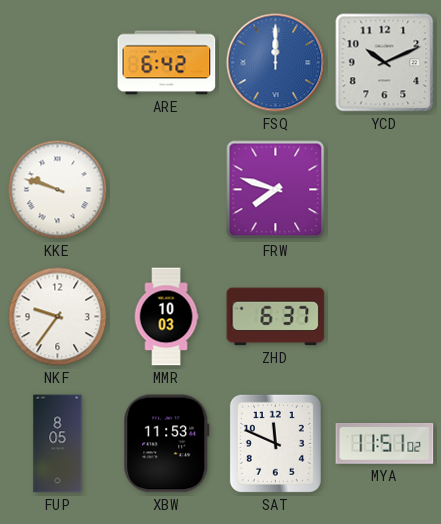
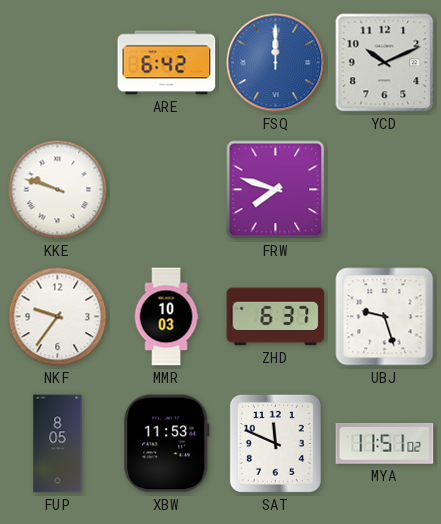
UBJ: none -> 9:27 (385, 317)
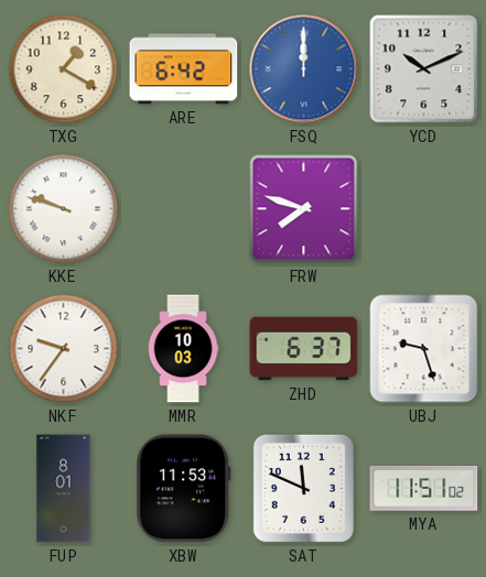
TXG: none -> 1:20 (64, 69)
FUP: 8:05 -> 8:01 (64, 489)
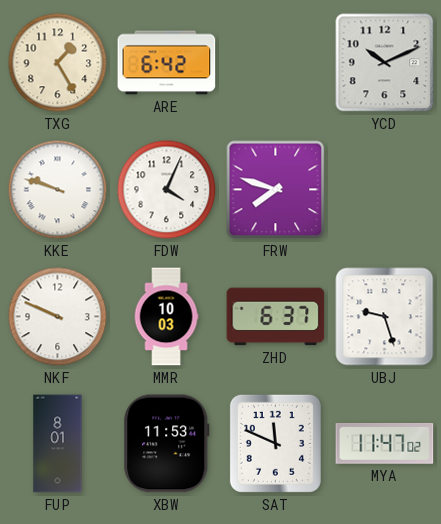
TXG: 1:20 -> 1:25 (58, 63)
FSQ: 12:00 -> none (304, 69)
FDW: none -> 4:04 (167, 190)
NKF: 9:36 -> 9:49 (58, 317)
MYA: 11:51 -> 11:47 (385, 443)
